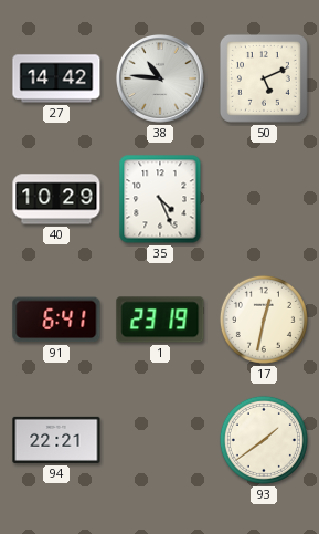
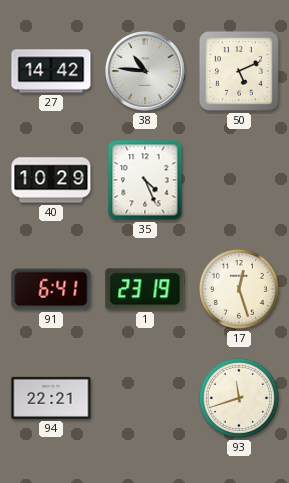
17: 12:32 -> 12:27 (239, 289)
93: 1:39 -> 11:42 (239, 398)
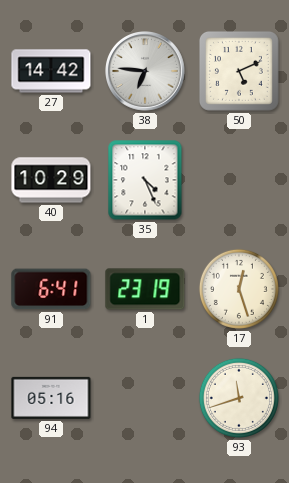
38: 10:46 -> 6:46 (146, 72)
94: 22:21 -> 05:16 (51, 398)
